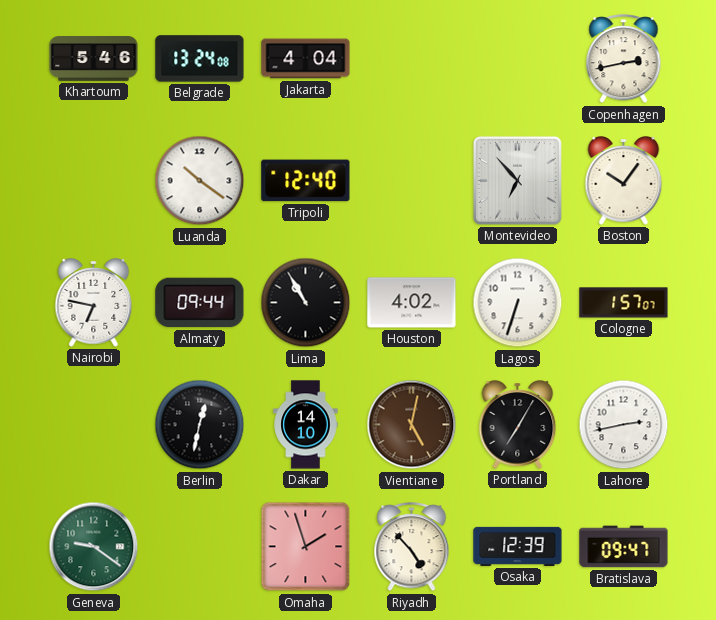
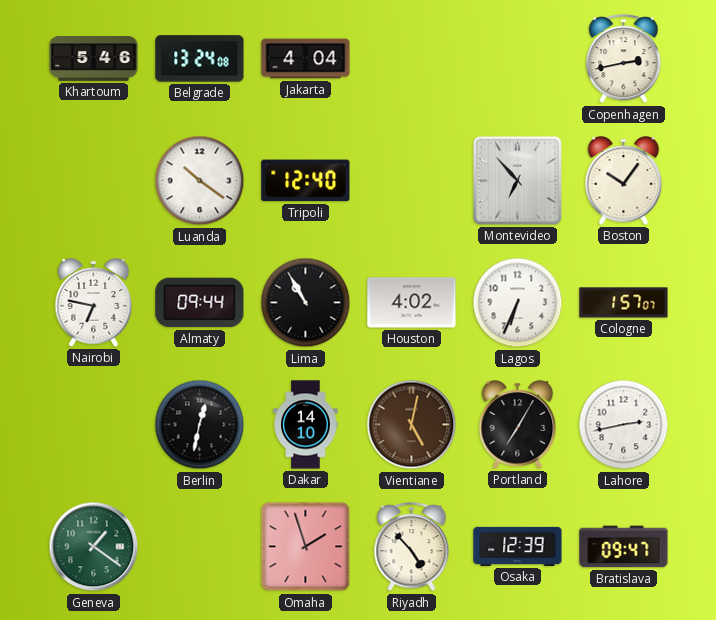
Lagos: 6:33 -> 6:34 (518, 303)
Geneva: 9:21 -> 1:21 (94, 547)
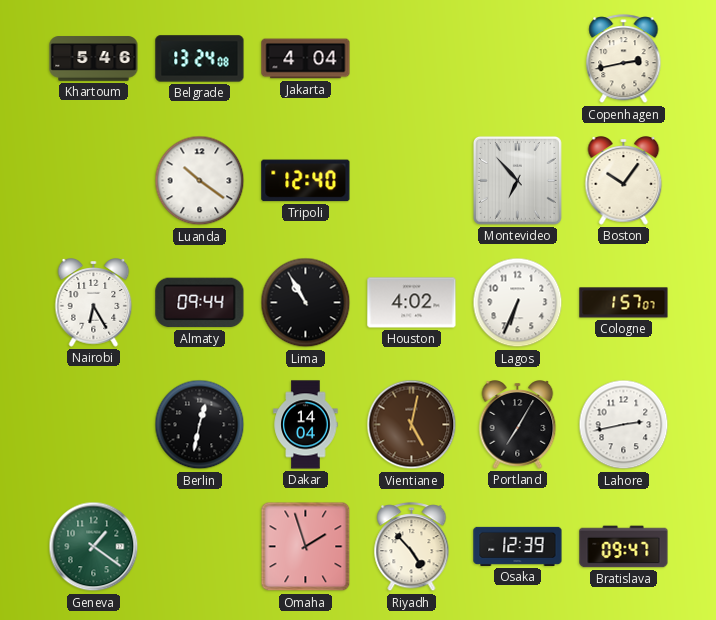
Nairobi: 6:47 -> 6:25 (94, 303)
Dakar: 14:10 -> 14:04 (306, 425)
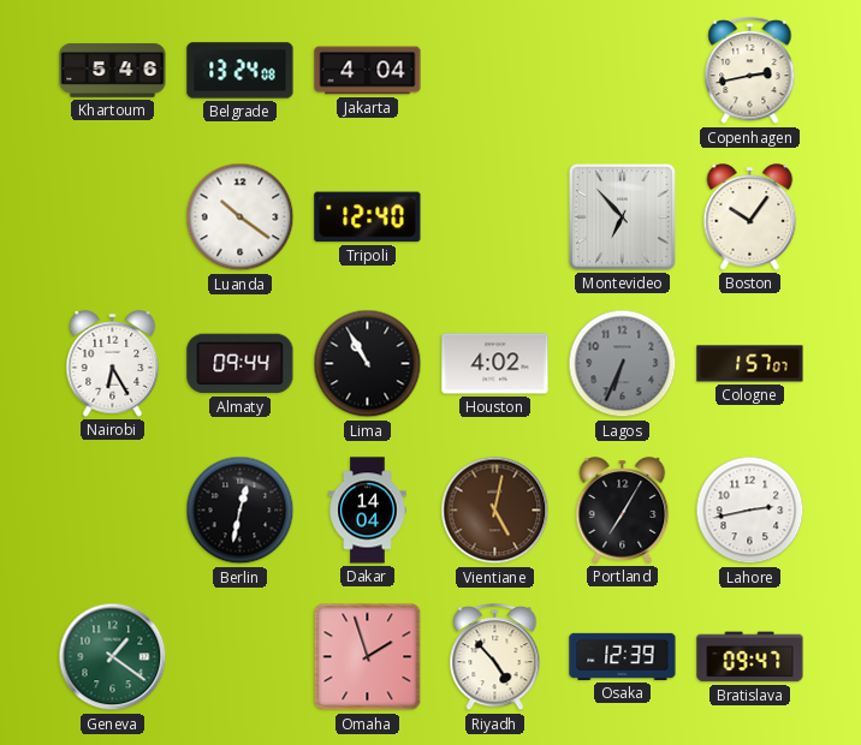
Lagos dial: white -> grey (623, 364)
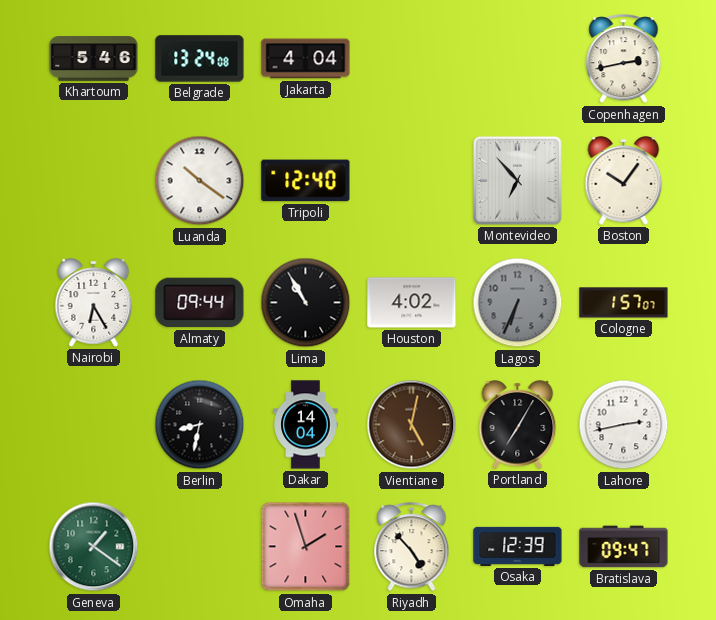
Berlin: 12:32 -> 8:32 (200, 425)
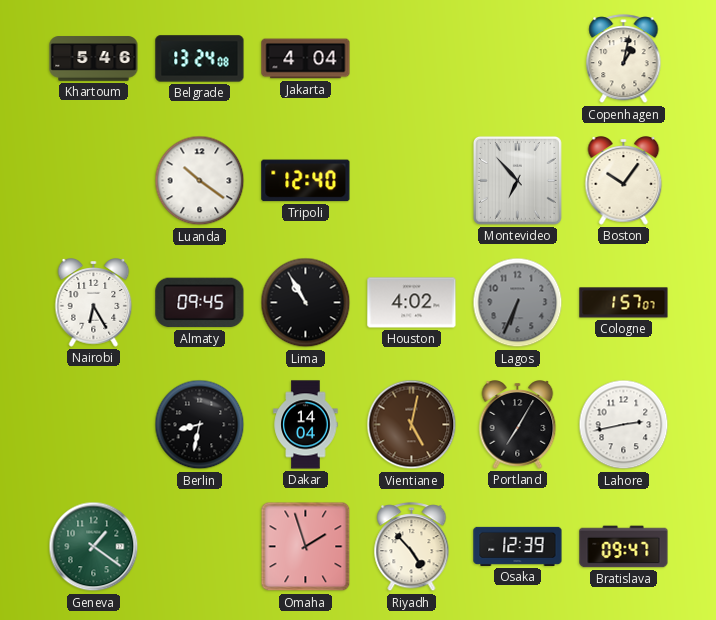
Copenhagen: 2:43 -> 1:02 (624, 59)
Almaty: 09:44 -> 09:45 (200, 303)
